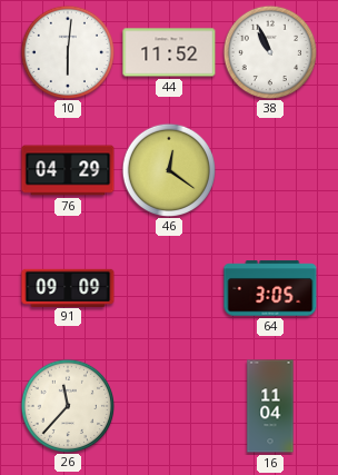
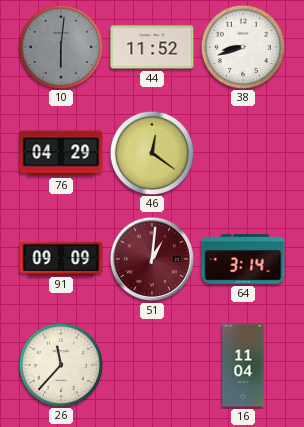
10 dial: white -> grey (60, 46)
38: 10:56 -> 8:42 (242, 46)
51: none -> 1:01 (152, 259)
64: 3:05 -> 3:14 (243, 259)
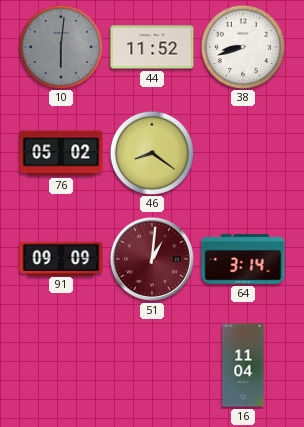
76: 04:29 -> 05:02 (61, 153)
46: 12:21 -> 8:21 (151, 152)
26: 11:37 -> none (60, 364)
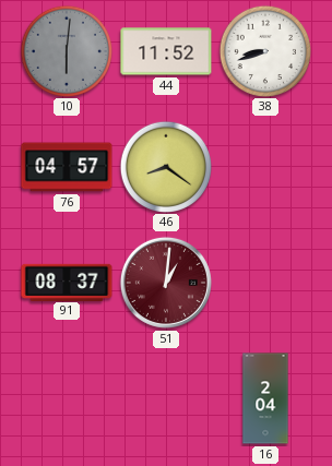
76: 05:02 -> 04:57 (67, 167)
91: 09:09 -> 08:37 (67, 282)
64: 3:14 -> none (243, 259)
16: 11:04 -> 2:04 (265, 398)
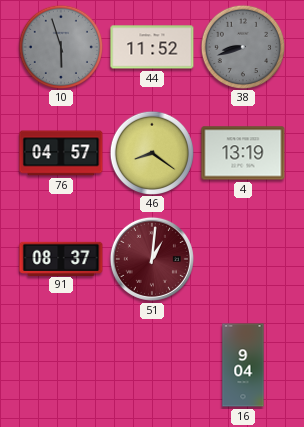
10: 6:01 -> 5:57 (60, 46)
38 dial: white -> grey (242, 46)
4: none -> 13:19 (243, 153)
16: 2:04 -> 9:04 (243, 365)
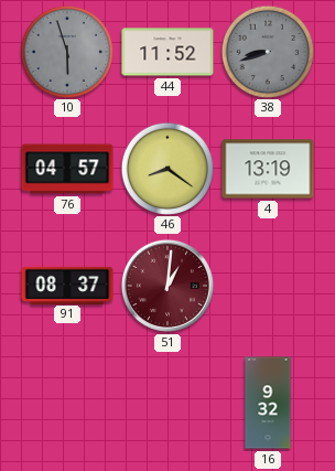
16: 9:04 -> 9:32 (268, 403)
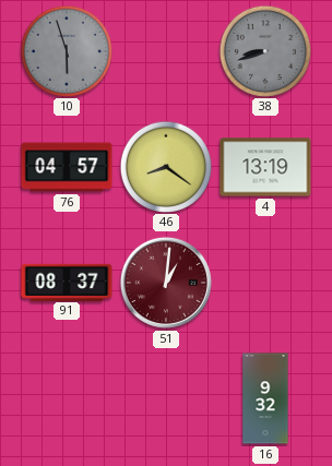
44: 11:52 -> none (167, 52)
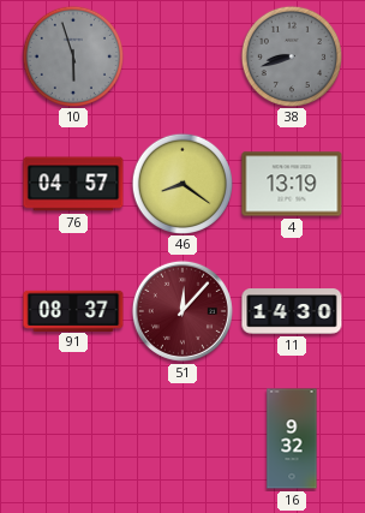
51: 1:01 -> 12:07 (182, 311)
11: none -> 14:30 (292, 311)
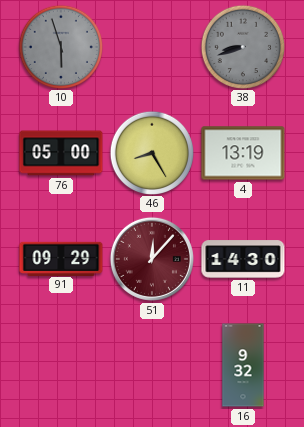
76: 04:57 -> 05:00 (61, 153)
46: 8:21 -> 8:25 (151, 152)
91: 08:37 -> 09:29 (61, 258)
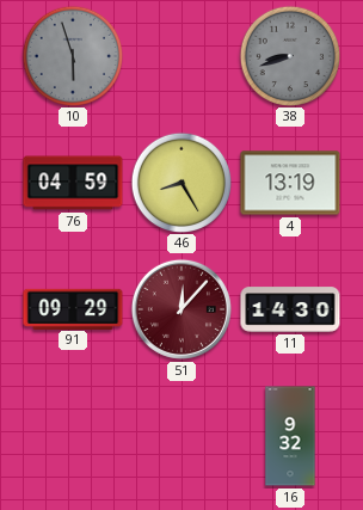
76: 05:00 -> 04:59 (73, 183)
